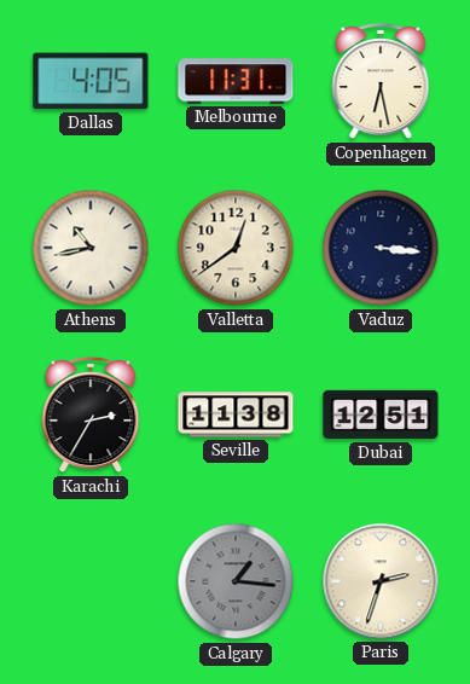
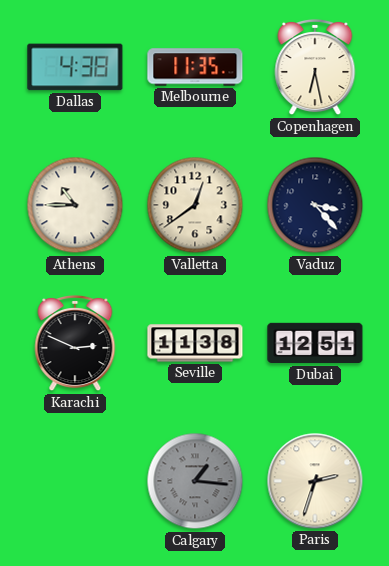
Dallas: 4:05 -> 4:38 (75, 67)
Melbourne: 11:31 -> 11:35 (195, 67)
Athens: 10:43 -> 10:45 (75, 205)
Vaduz: 3:16 -> 3:23 (315, 205)
Karachi: 2:35 -> 2:49 (75, 343)
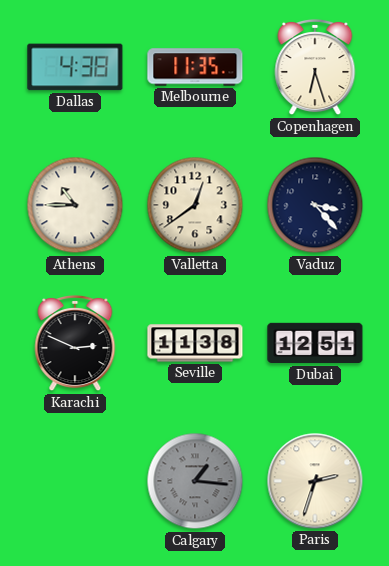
Copenhagen: 6:28 -> 6:27 (315, 67)
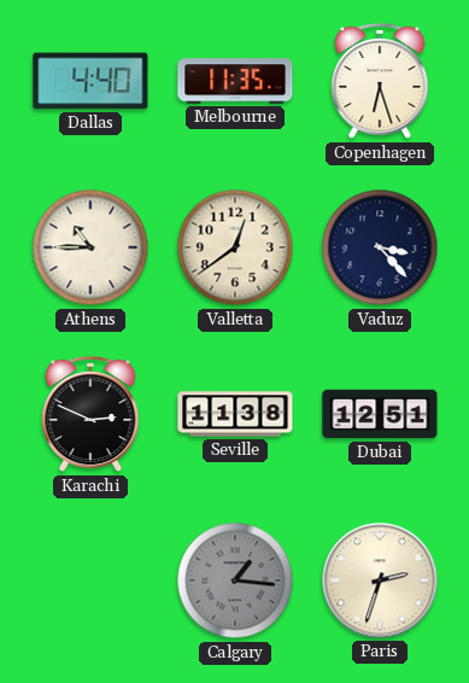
Dallas: 4:38 -> 4:40 (90, 81)
